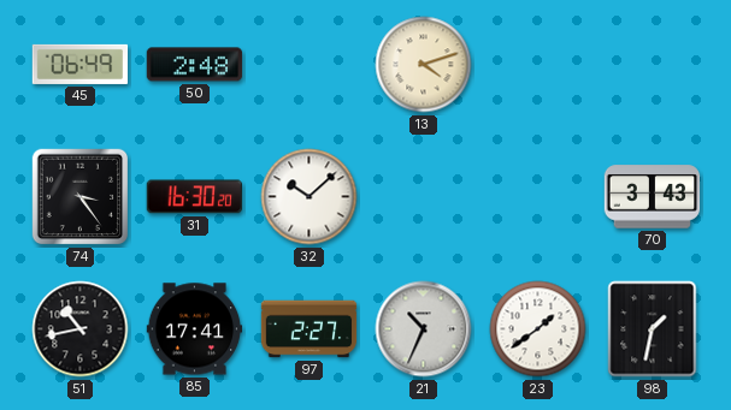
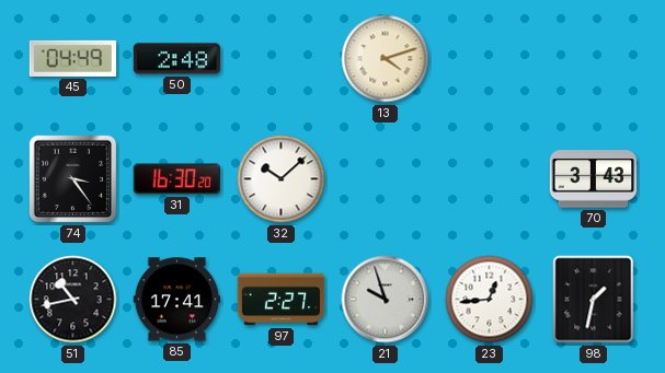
45: 06:49 -> 04:49 (73, 58)
21: 10:34 -> 9:57 (386, 300)
23: 1:39 -> 12:44 (490, 300)
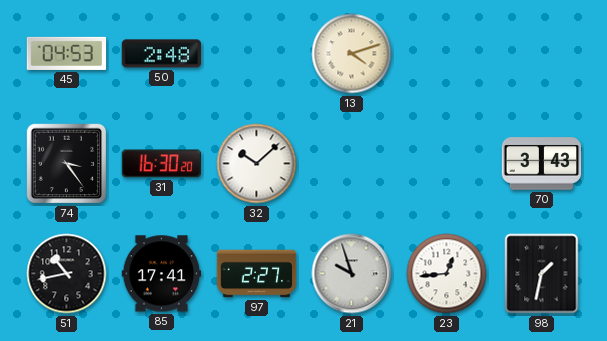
45: 04:49 -> 04:53 (67, 53)
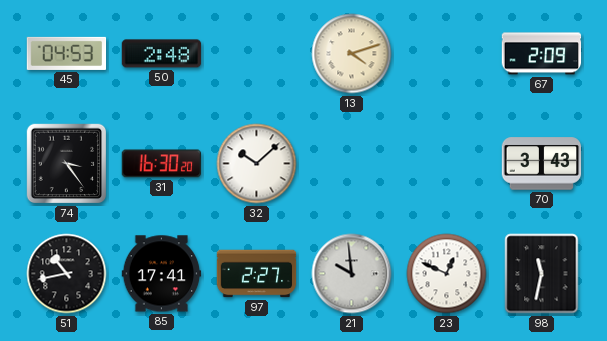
67: none -> 2:09 (542, 54)
21: 9:57 -> 9:59 (352, 274)
23: 12:44 -> 12:49 (447, 274)
98: 1:32 -> 11:32 (542, 274)
